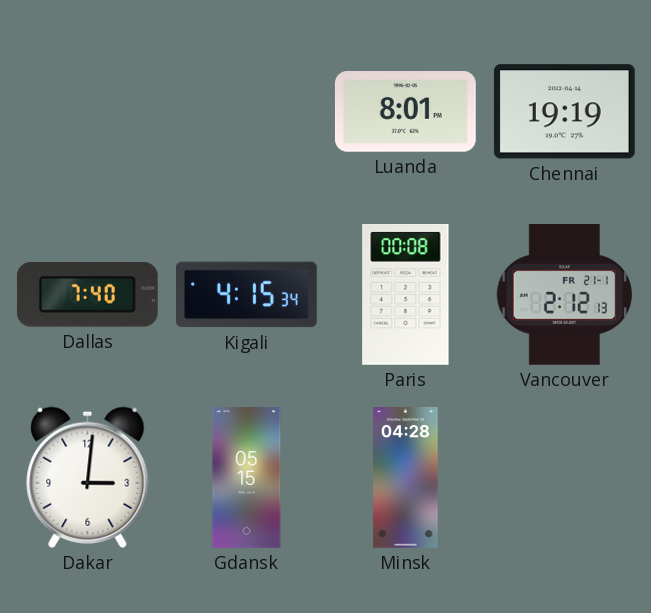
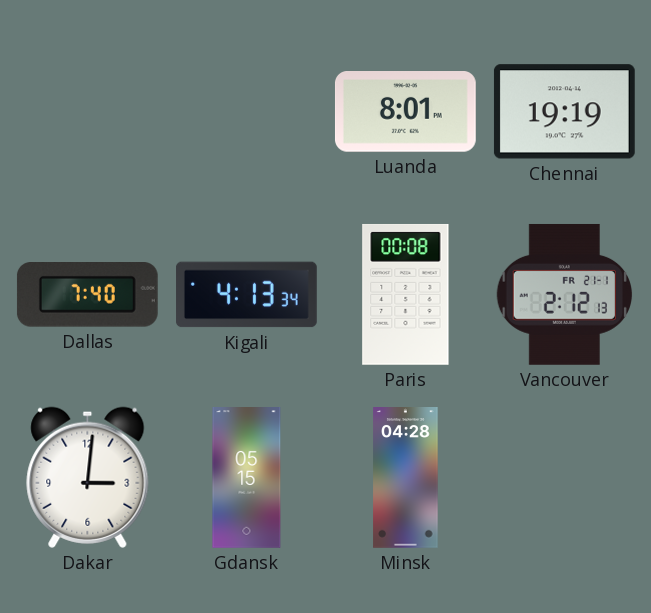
Kigali: 4:15 -> 4:13 (247, 295)
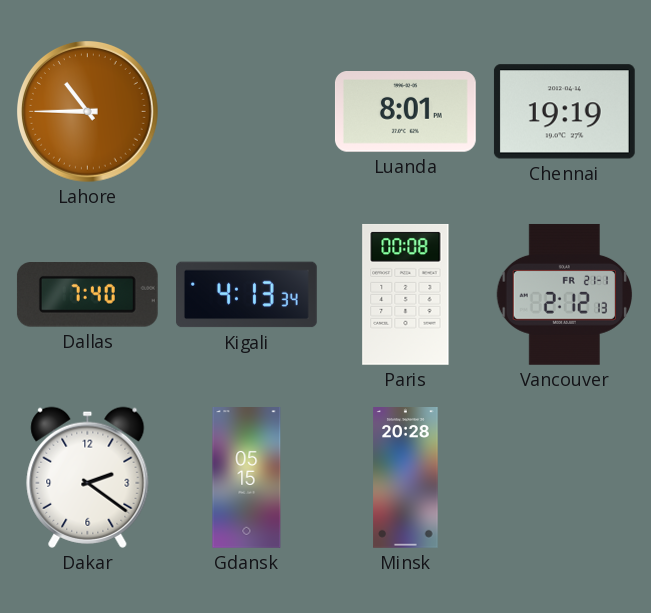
Lahore: none -> 10:45 (88, 112)
Dakar: 3:01 -> 2:21 (88, 477)
Minsk: 04:28 -> 20:28 (406, 478)
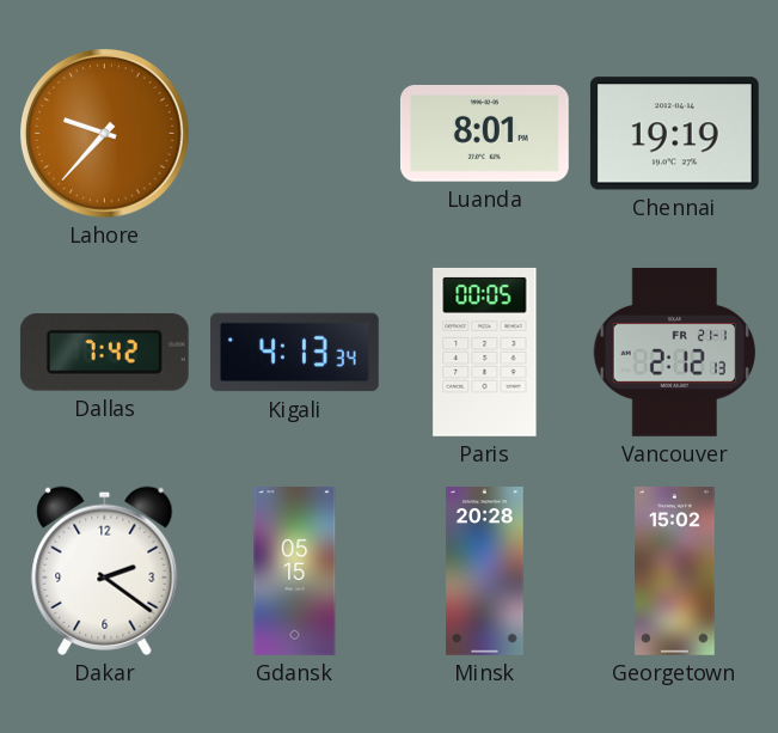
Lahore: 10:45 -> 9:37 (105, 134)
Dallas: 7:40 -> 7:42 (104, 353)
Paris: 00:08 -> 00:05 (485, 352)
Georgetown: none -> 15:02 (675, 572)
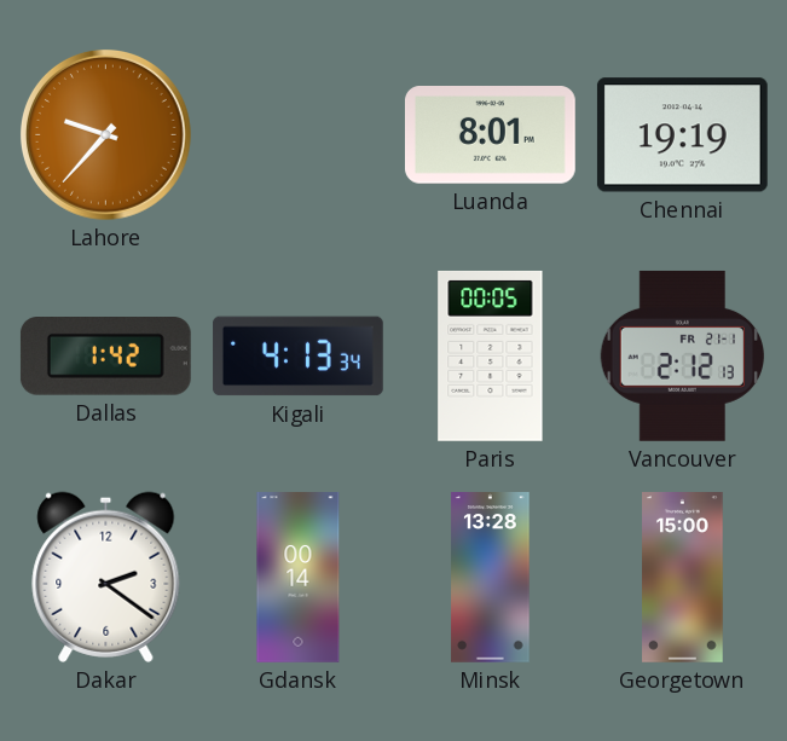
Dallas: 7:42 -> 1:42 (105, 357)
Gdansk: 05:15 -> 00:14 (299, 578)
Minsk: 20:28 -> 13:28 (491, 578)
Georgetown: 15:02 -> 15:00 (683, 578)
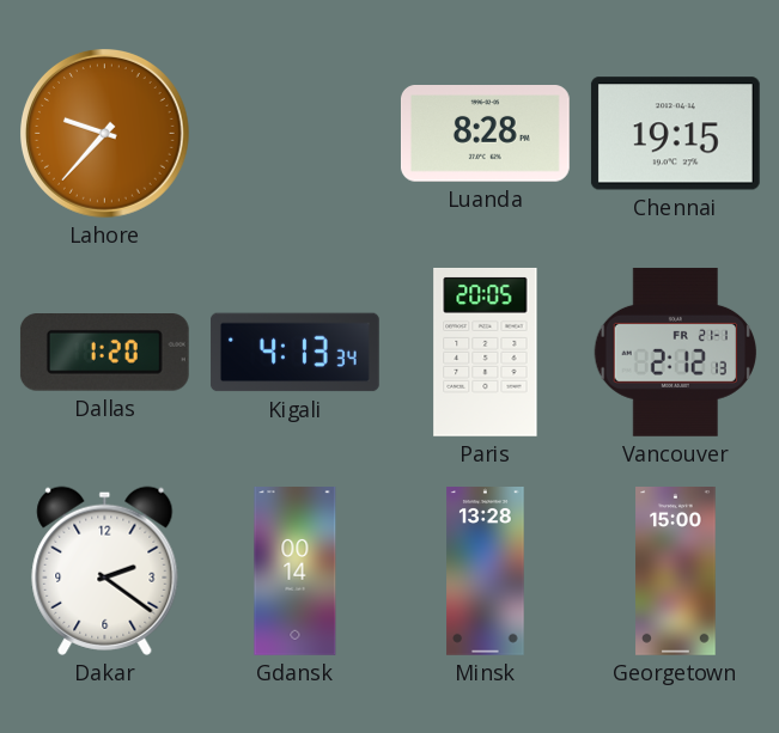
Luanda: 8:01 -> 8:28 (485, 134)
Chennai: 19:19 -> 19:15 (675, 134)
Dallas: 1:42 -> 1:20 (104, 353)
Paris: 00:05 -> 20:05 (486, 352)
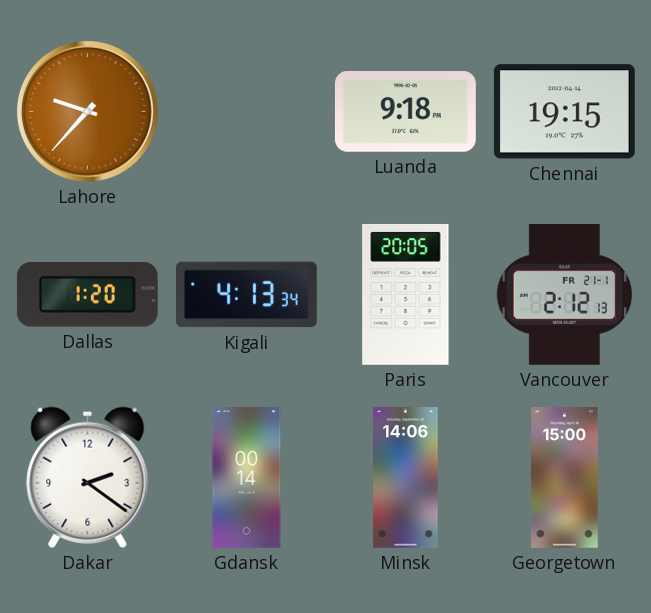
Luanda: 8:28 -> 9:18 (405, 112)
Minsk: 13:28 -> 14:06 (406, 478)
